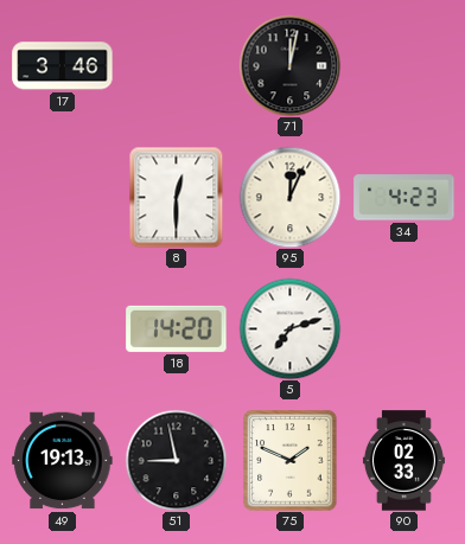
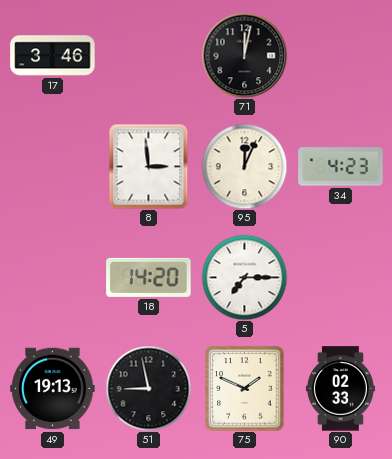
8: 12:30 -> 2:59 (149, 166)
5: 7:12 -> 7:15 (244, 277)
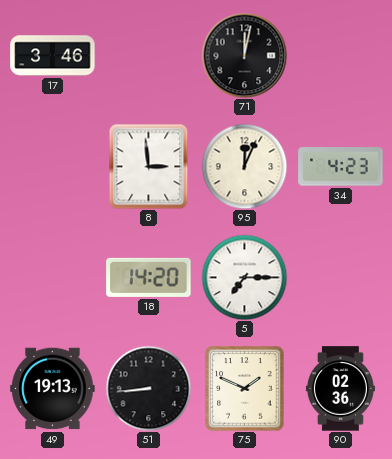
51: 8:58 -> 8:44 (148, 388)
90: 02:33 -> 02:36 (340, 389)
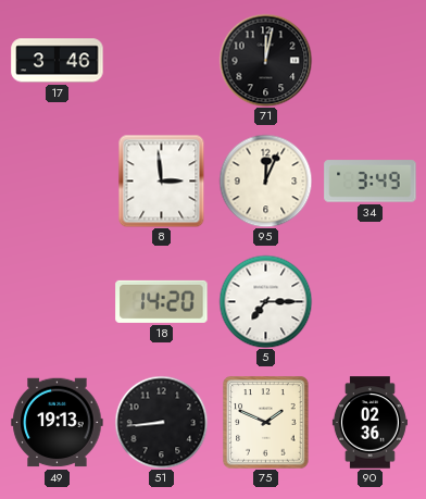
34: 4:23 -> 3:49 (371, 182)
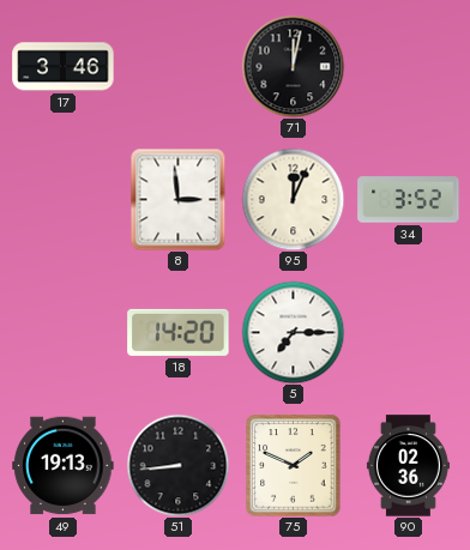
34: 3:49 -> 3:52 (409, 200)
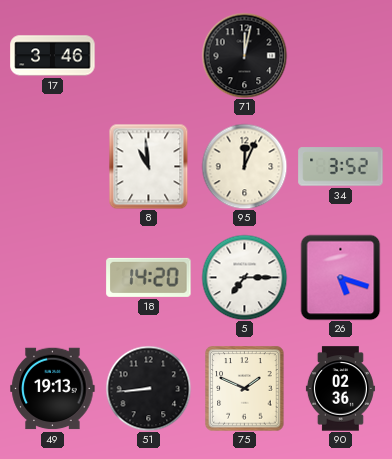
8: 2:59 -> 10:59 (149, 166)
26: none -> 5:18 (341, 277)
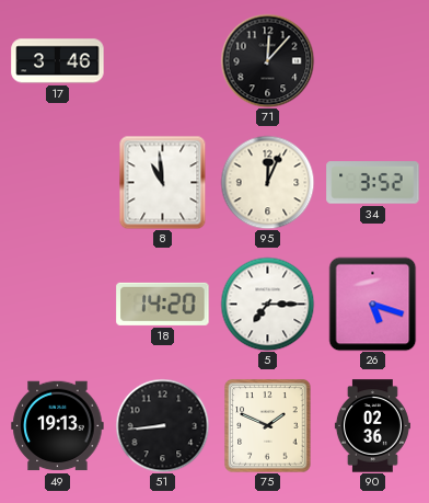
71: 12:02 -> 12:07 (267, 60)
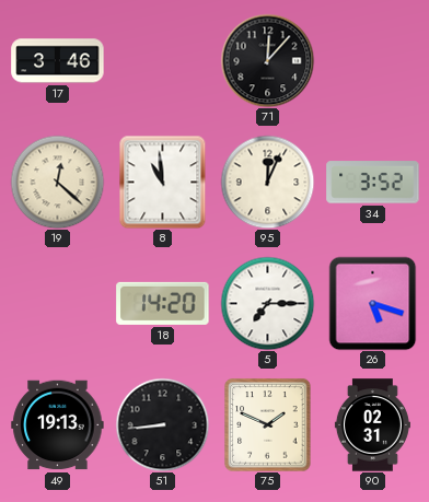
19: none -> 12:22 (57, 182)
90: 02:36 -> 02:31 (372, 425)
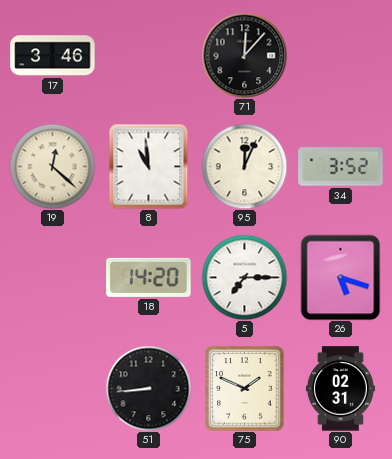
49: 19:13 -> none (58, 425)
